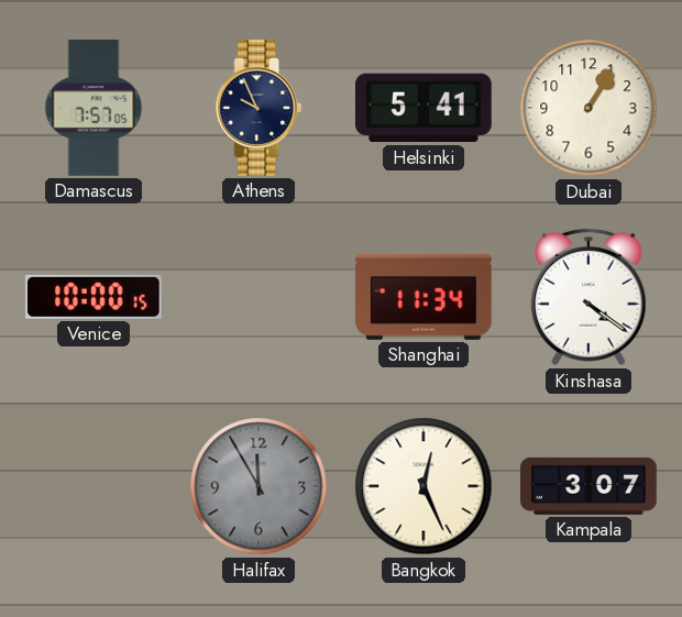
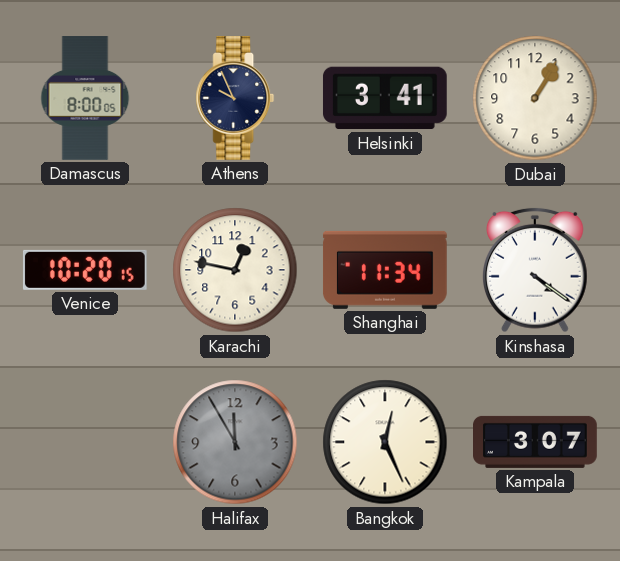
Damascus: 7:57 -> 8:00 (85, 98)
Helsinki: 5:41 -> 3:41 (385, 98)
Venice: 10:00 -> 10:20 (85, 270)
Karachi: none -> 12:47 (235, 270)
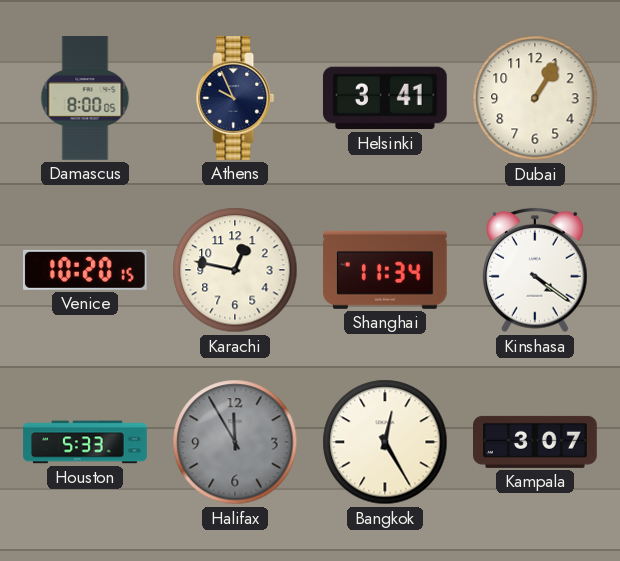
Houston: none -> 5:33 (85, 442)
Bangkok: 12:26 -> 12:25 (385, 442)
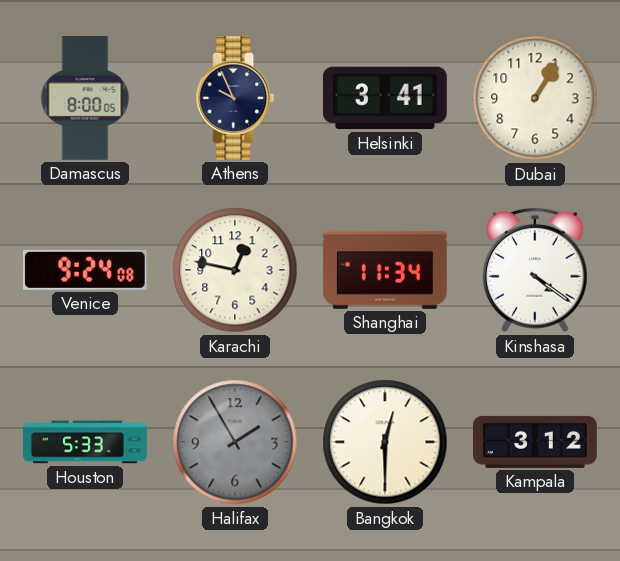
Venice: 10:20 -> 9:24 (85, 270)
Halifax: 11:55 -> 1:55 (235, 442)
Bangkok: 12:25 -> 12:30 (385, 442)
Kampala: 3:07 -> 3:12 (535, 442)
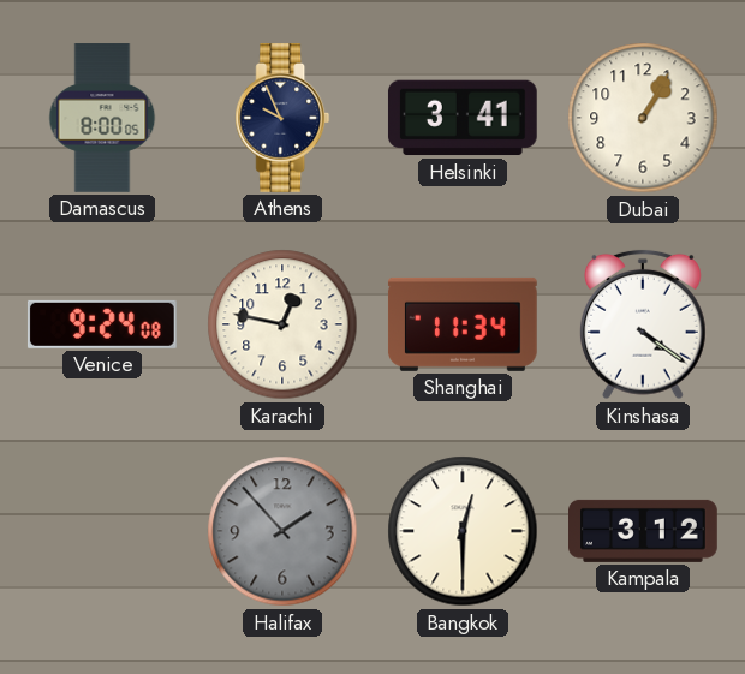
Houston: 5:33 -> none (85, 442)
Halifax: 1:55 -> 1:53 (282, 531)
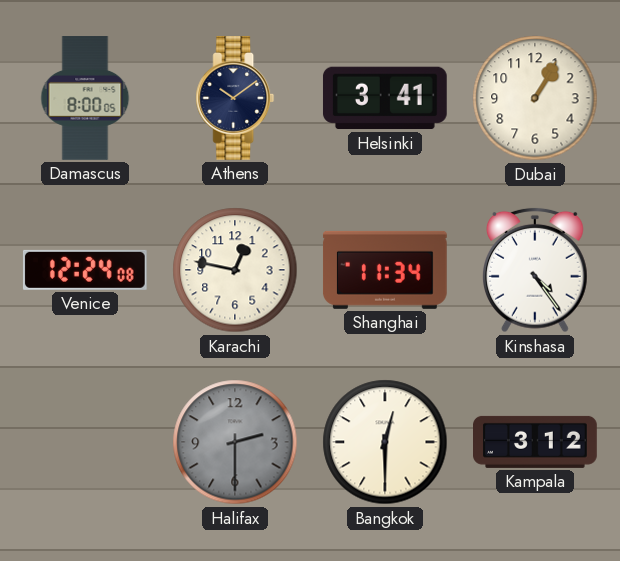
Athens: 9:56 -> 10:09 (235, 99)
Venice: 9:24 -> 12:24 (85, 270)
Kinshasa: 4:21 -> 4:24 (535, 270)
Halifax: 1:53 -> 2:30 (235, 442)
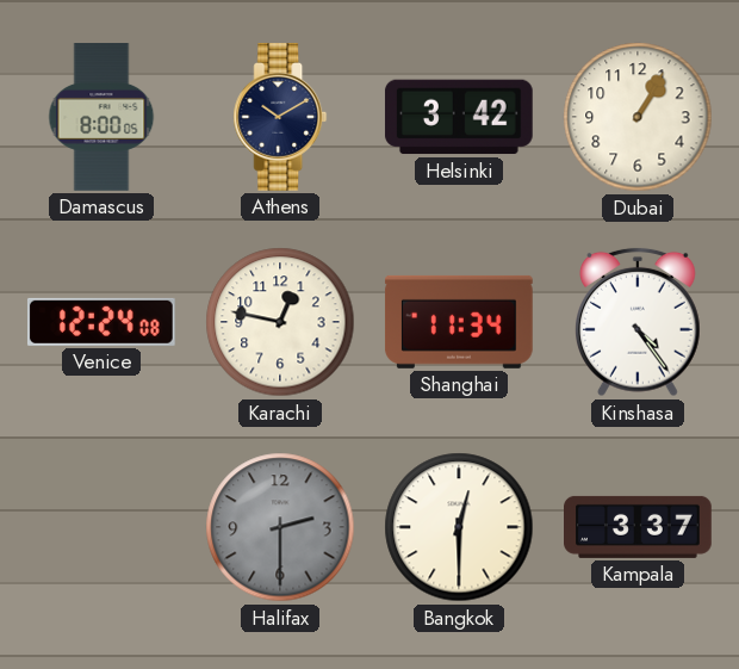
Athens: 10:09 -> 10:10 (280, 118)
Helsinki: 3:41 -> 3:42 (459, 117)
Kampala: 3:12 -> 3:37 (638, 527)
